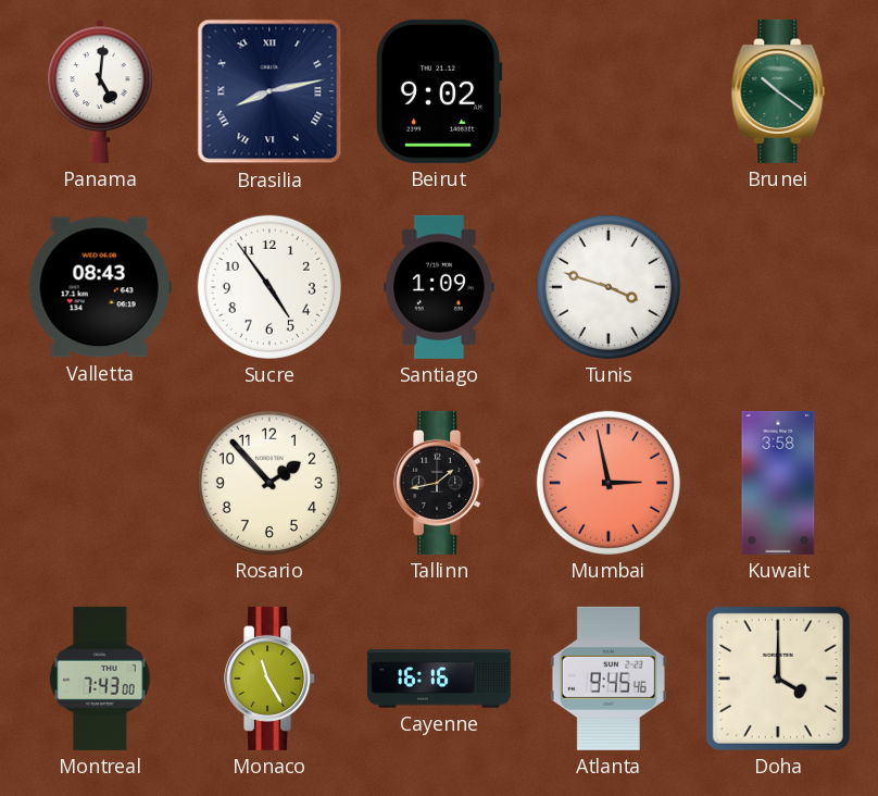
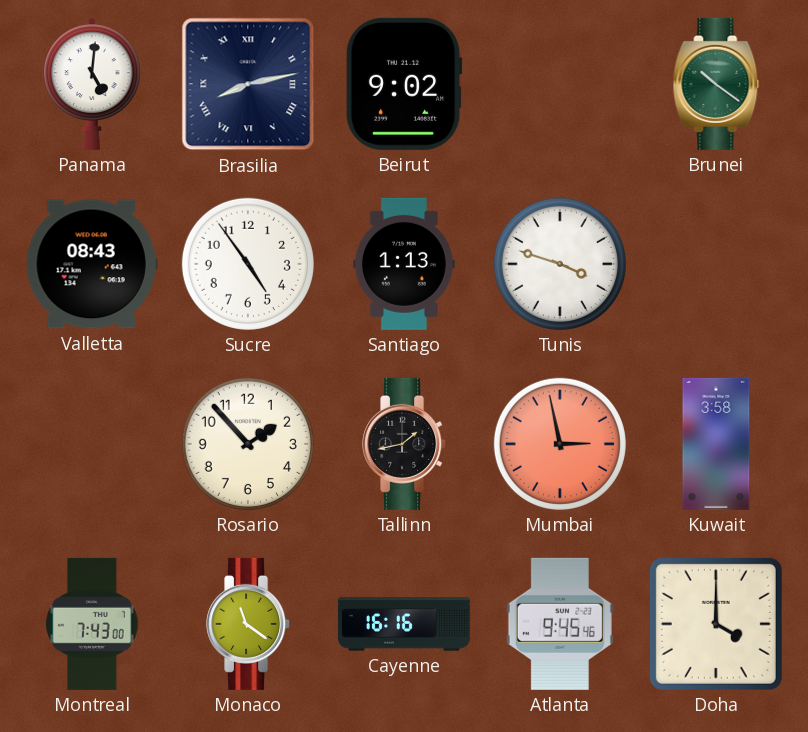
Santiago: 1:09 -> 1:13 (404, 264)
Monaco: 11:25 -> 11:21 (249, 624)
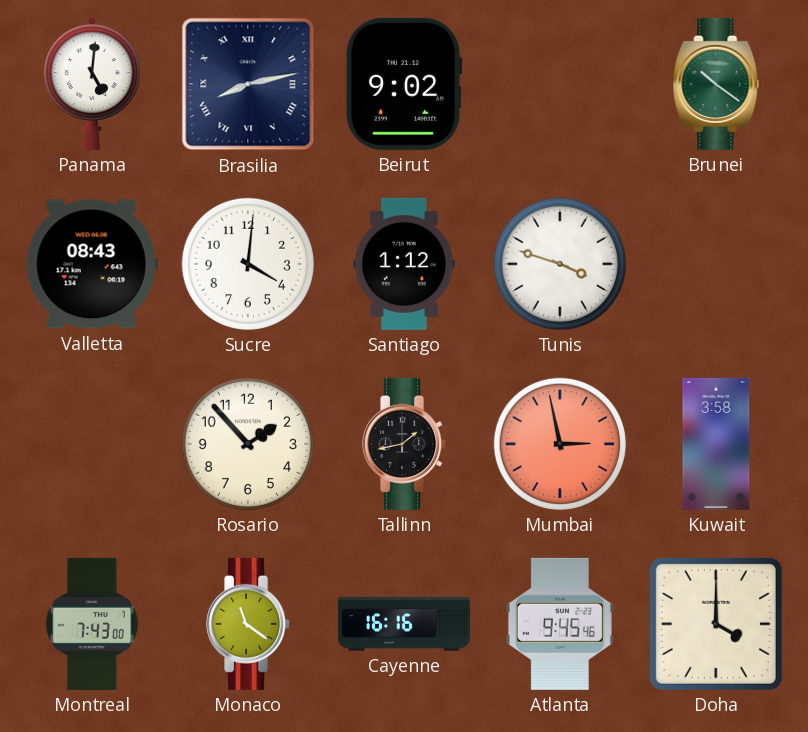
Sucre: 4:54 -> 4:01 (248, 264)
Santiago: 1:13 -> 1:12 (404, 264)
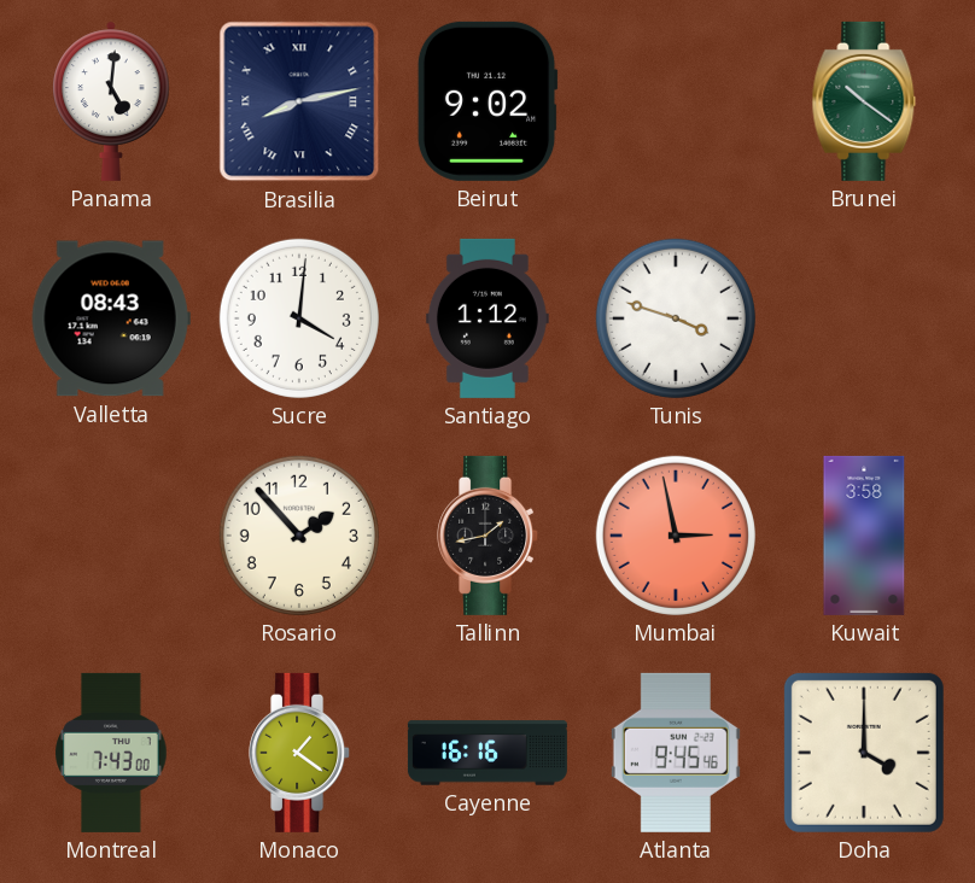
Monaco: 11:21 -> 1:21 (300, 753)
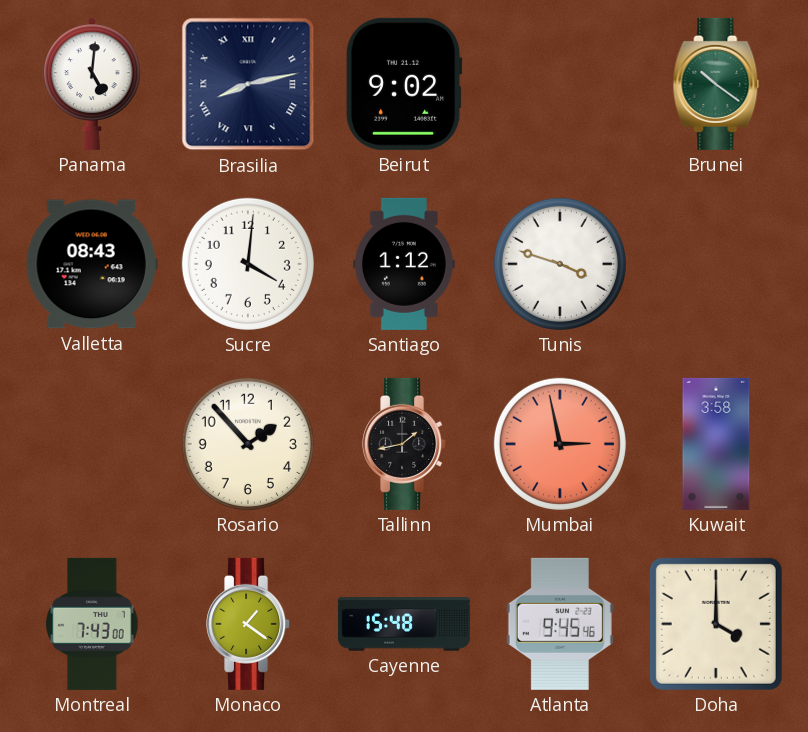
Cayenne: 16:16 -> 15:48 (404, 624)
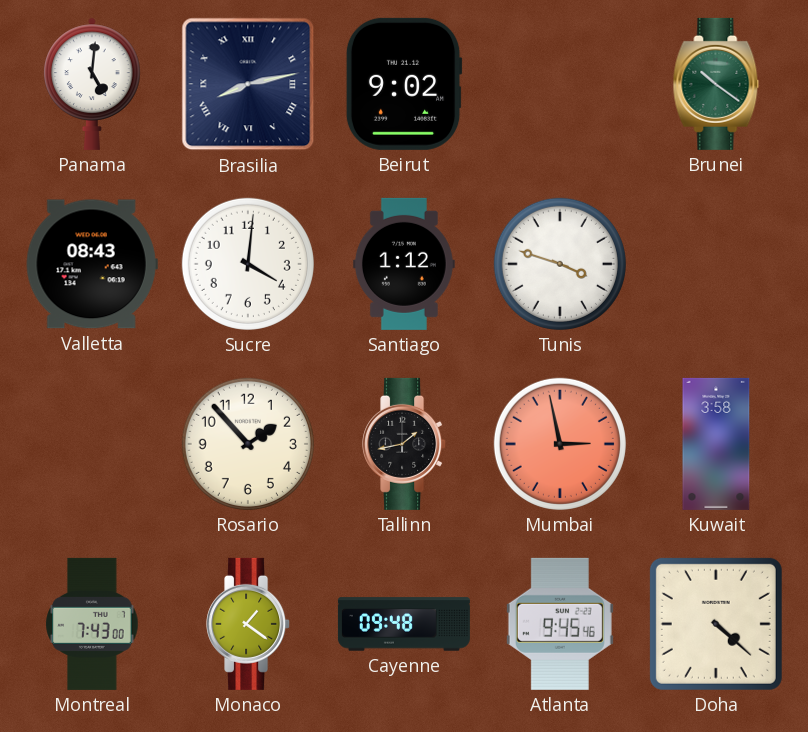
Cayenne: 15:48 -> 09:48 (404, 624)
Doha: 4:00 -> 4:22 (716, 624)
